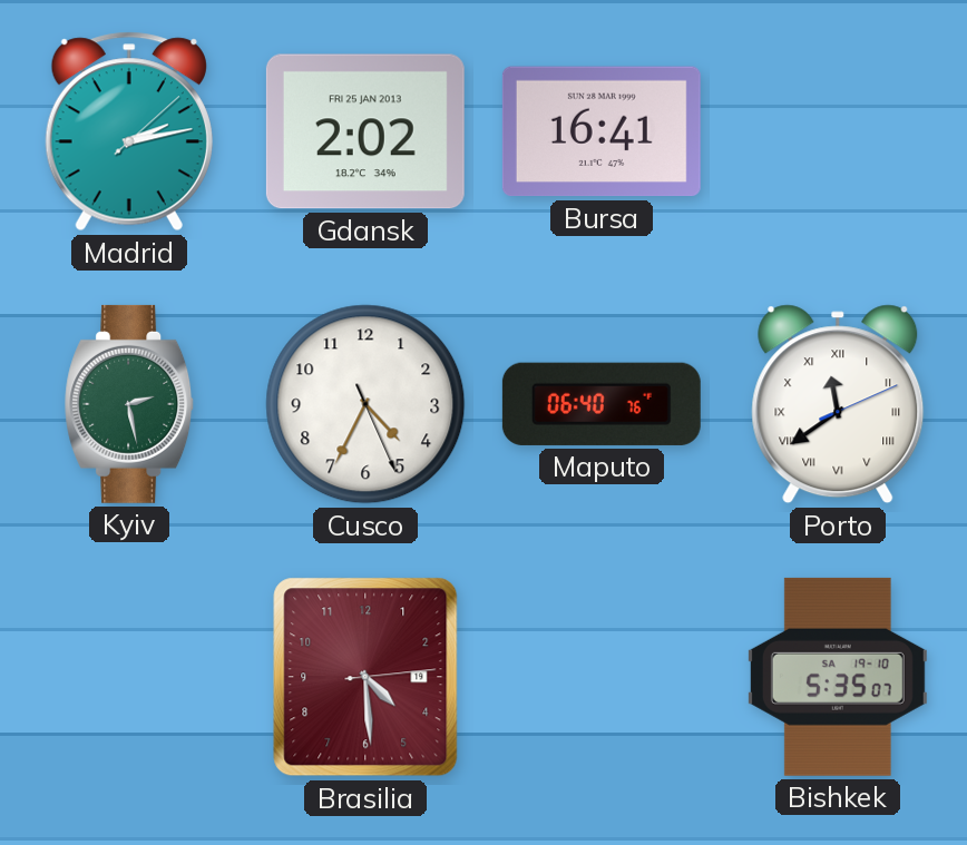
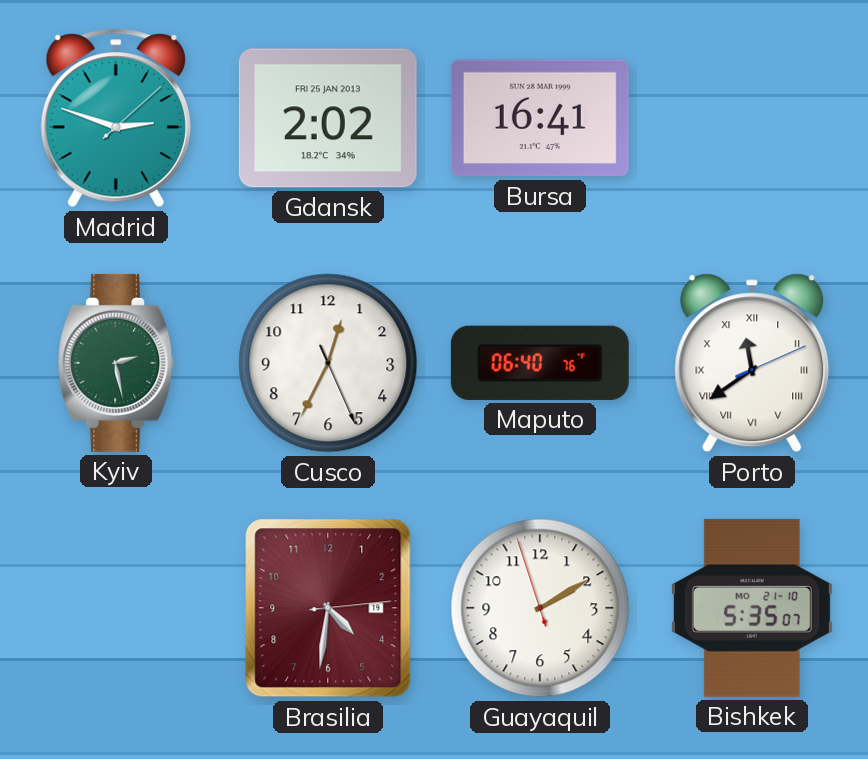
Madrid: 2:13 -> 2:48 (116, 118)
Cusco: 4:34 -> 12:34 (328, 363)
Brasilia: 4:29 -> 4:31 (328, 608)
Guayaquil: none -> 2:09 (540, 608)
Bishkek date: SA 19-10 -> MO 21-10 (752, 608)
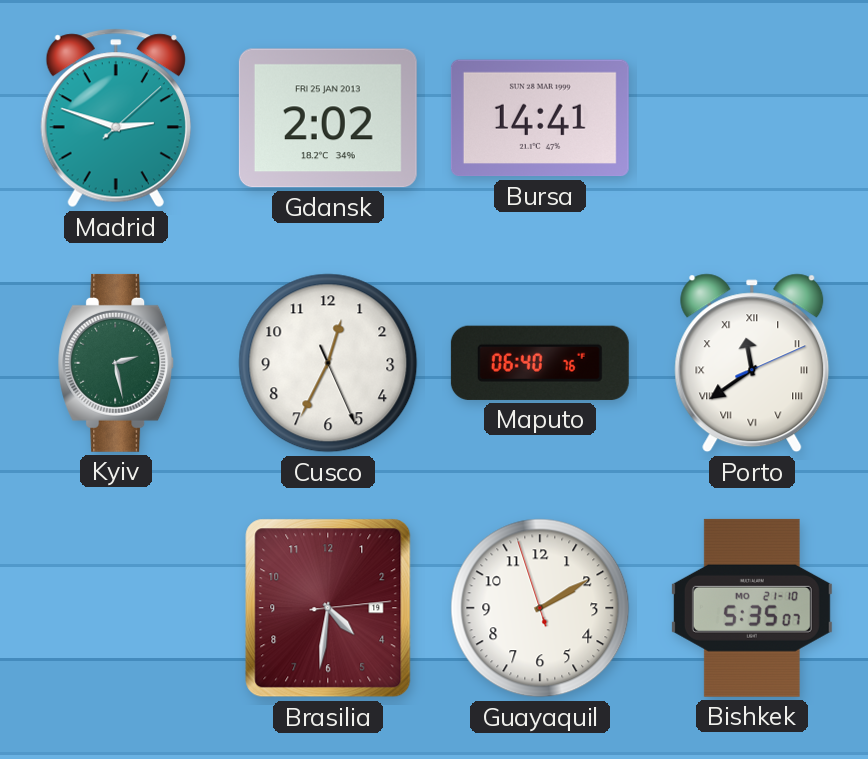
Bursa: 16:41 -> 14:41 (540, 118)
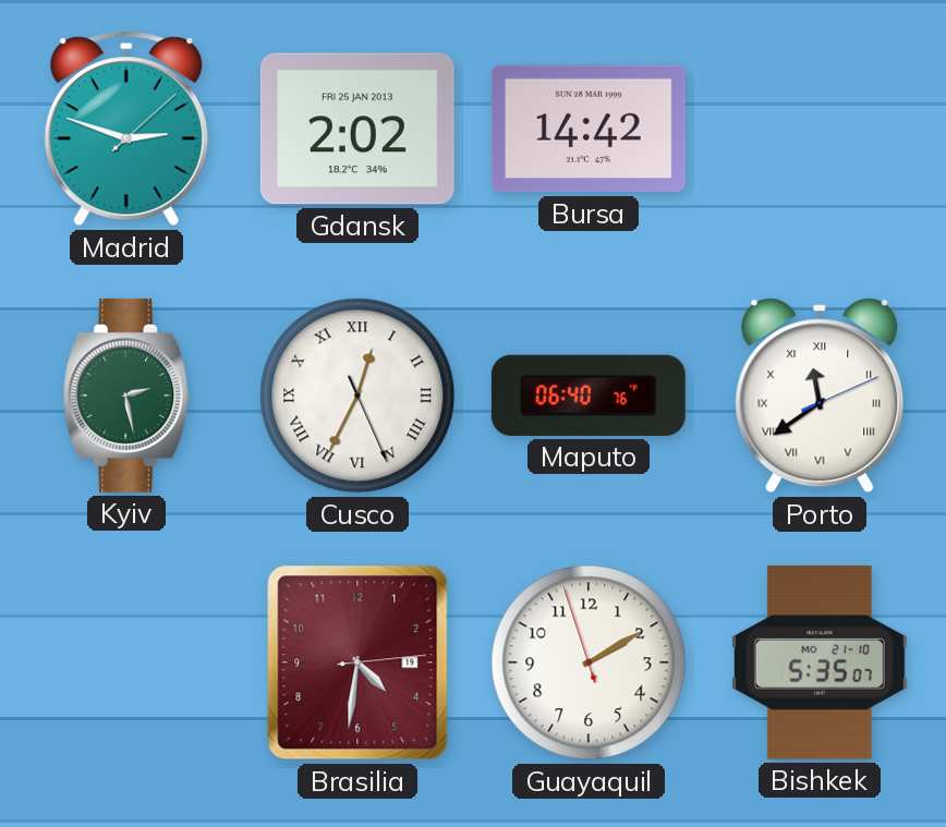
Bursa: 14:41 -> 14:42 (589, 129)
Cusco numerals: Arabic -> Roman (357, 396)
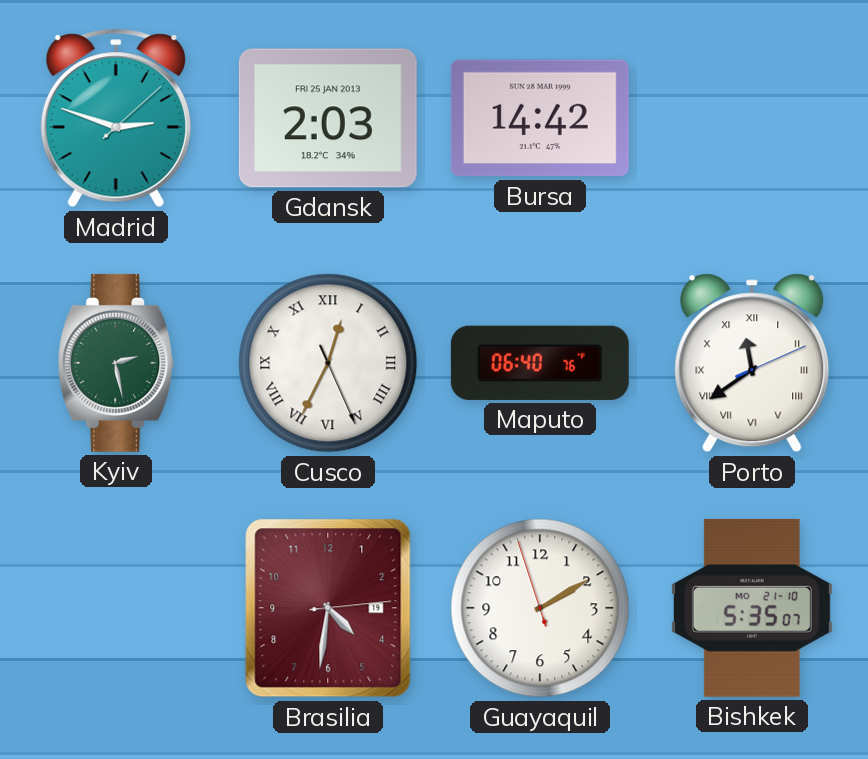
Gdansk: 2:02 -> 2:03 (328, 118)
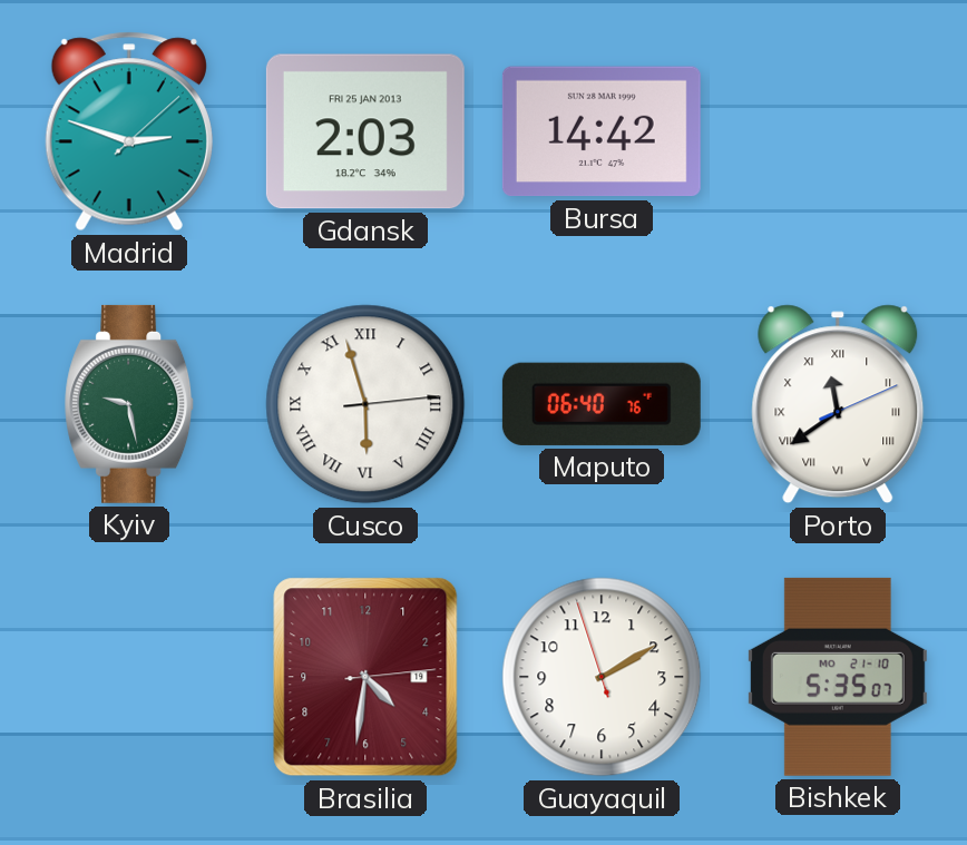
Kyiv: 2:28 -> 9:28 (129, 404)
Cusco: 12:34 -> 5:57 (365, 404)
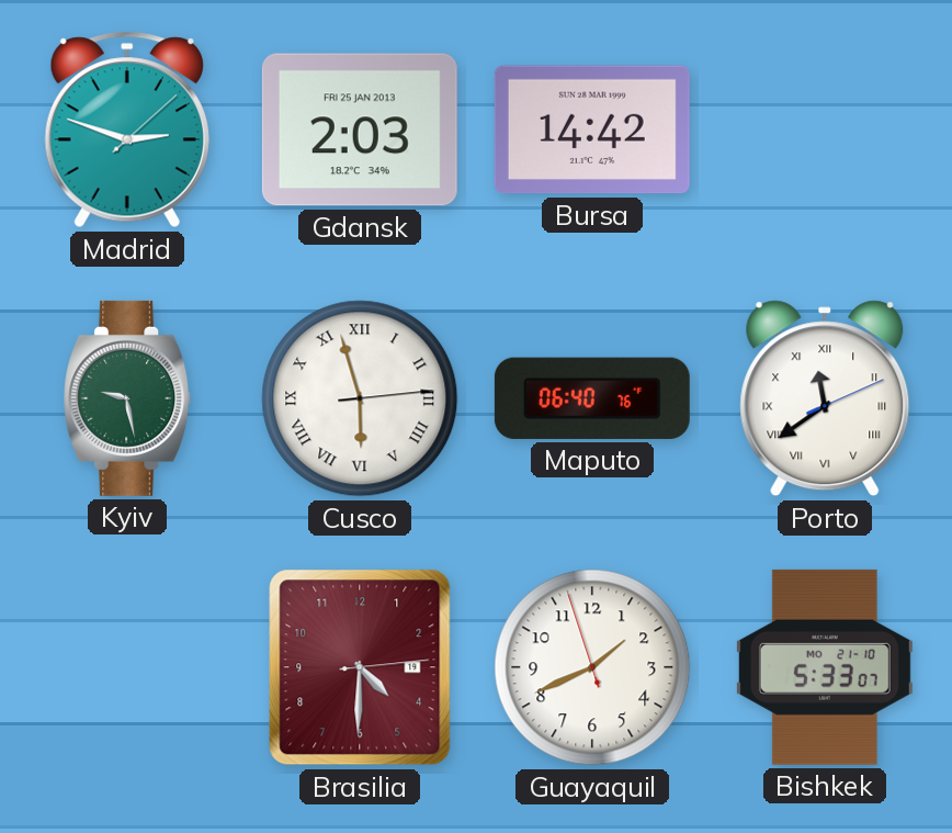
Brasilia: 4:31 -> 4:30 (360, 667)
Guayaquil: 2:09 -> 1:40 (592, 667)
Bishkek: 5:35 -> 5:33 (825, 667)
